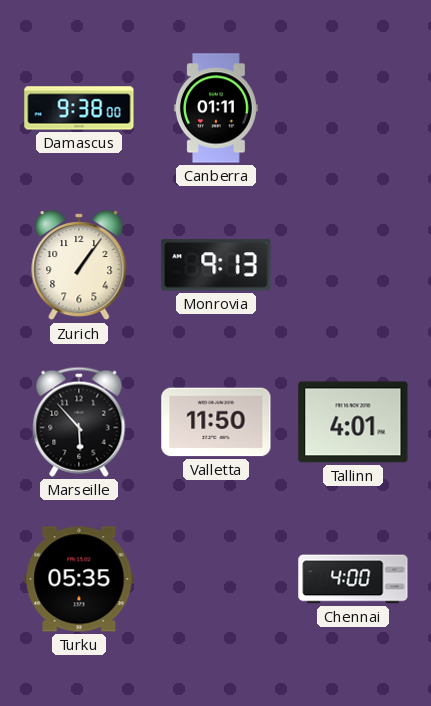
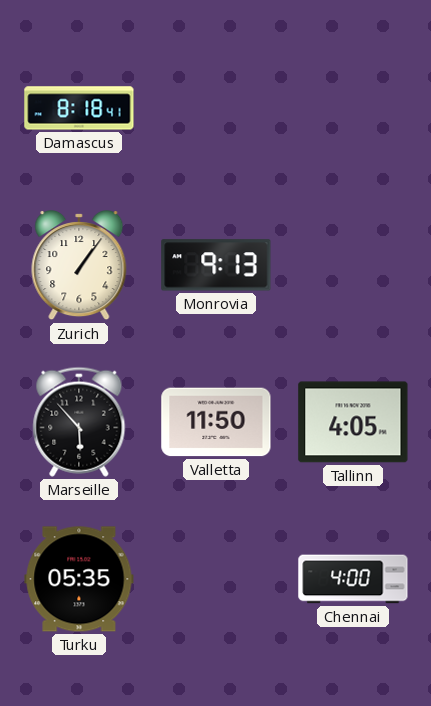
Damascus: 9:38 -> 8:18 (79, 108)
Canberra: 01:11 -> none (216, 108)
Tallinn: 4:01 -> 4:05 (353, 422)
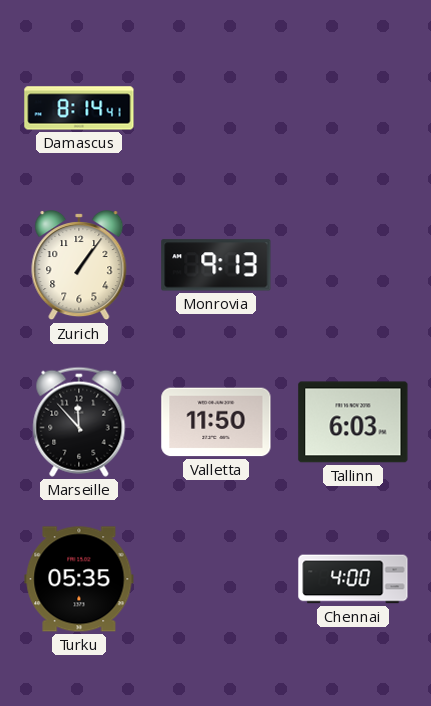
Damascus: 8:18 -> 8:14 (79, 108)
Marseille: 5:53 -> 11:53 (79, 422)
Tallinn: 4:05 -> 6:03 (353, 422)
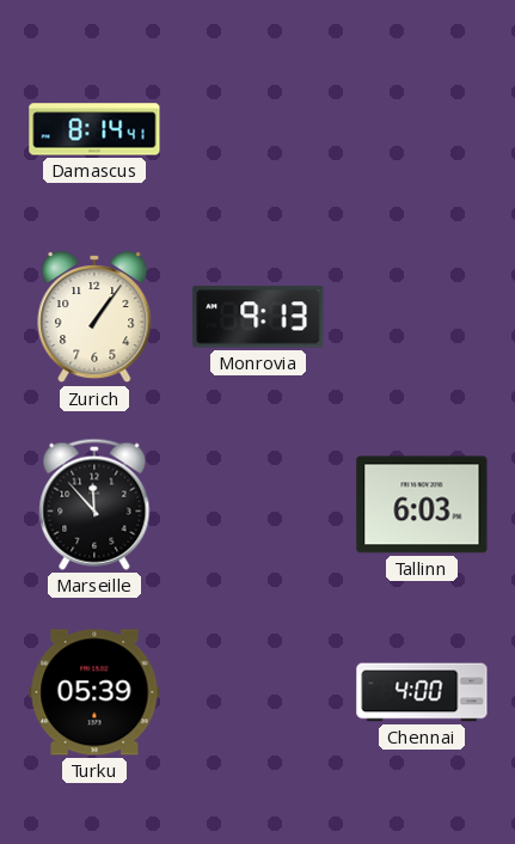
Valletta: 11:50 -> none (216, 422)
Turku: 05:35 -> 05:39 (94, 692)
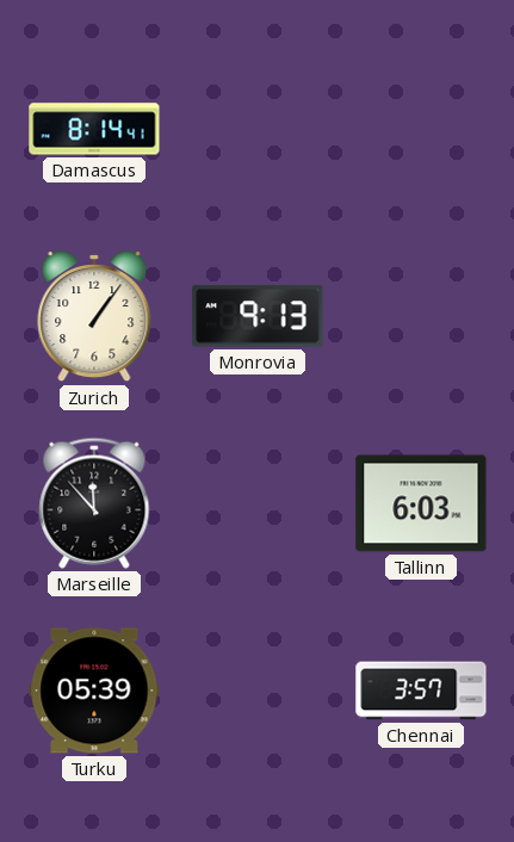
Chennai: 4:00 -> 3:57 (421, 691)
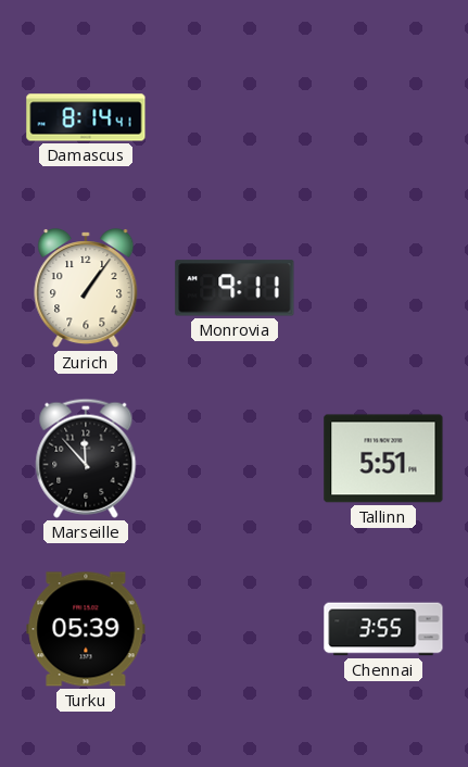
Monrovia: 9:13 -> 9:11 (235, 288)
Tallinn: 6:03 -> 5:51 (383, 458)
Chennai: 3:57 -> 3:55 (383, 629)
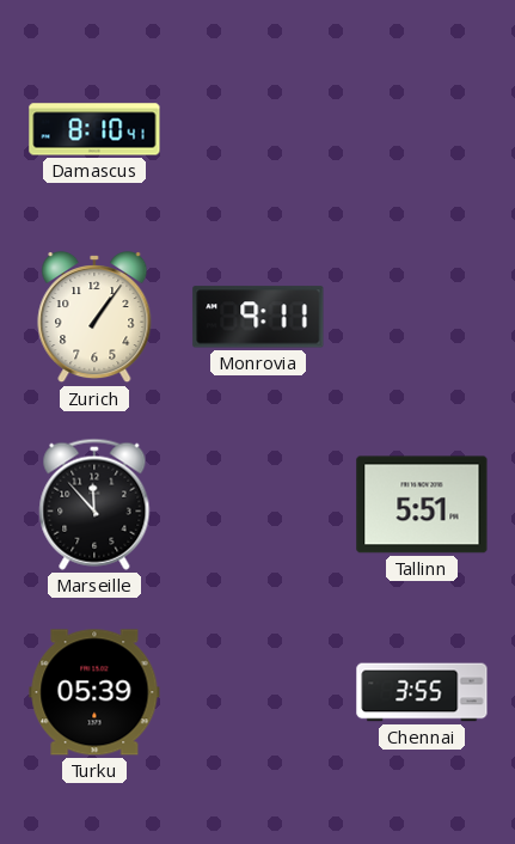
Damascus: 8:14 -> 8:10 (94, 129)
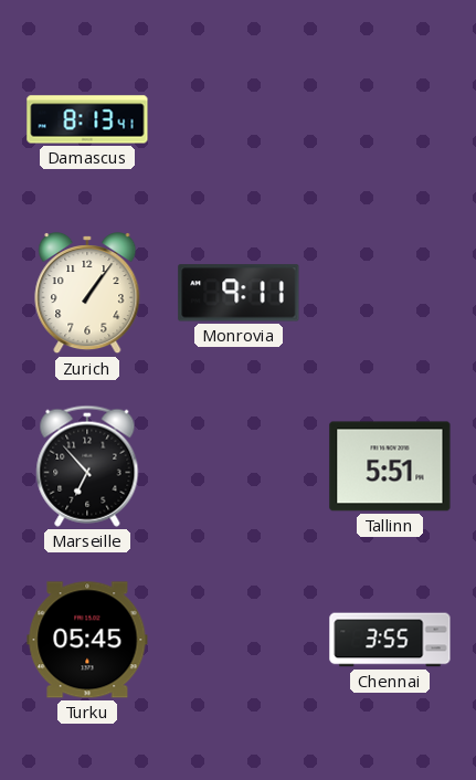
Damascus: 8:10 -> 8:13 (87, 119)
Marseille: 11:53 -> 6:53 (87, 466)
Turku: 05:39 -> 05:45 (87, 640)
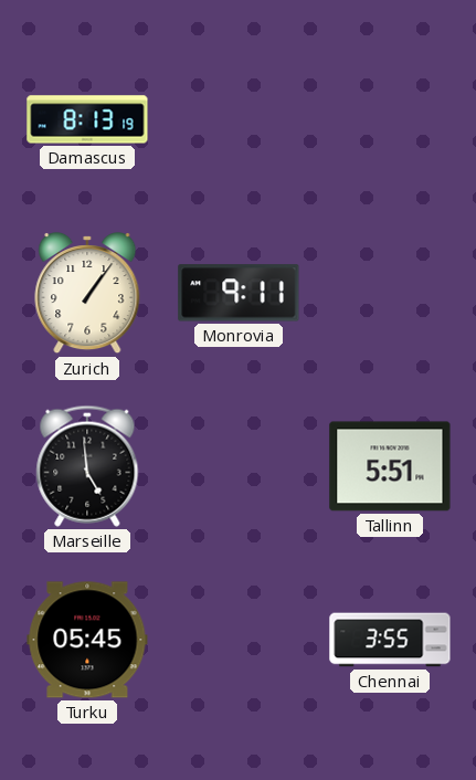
Damascus: 8:13:41 -> 8:13:19 (87, 119)
Marseille: 6:53 -> 4:59 (87, 466)
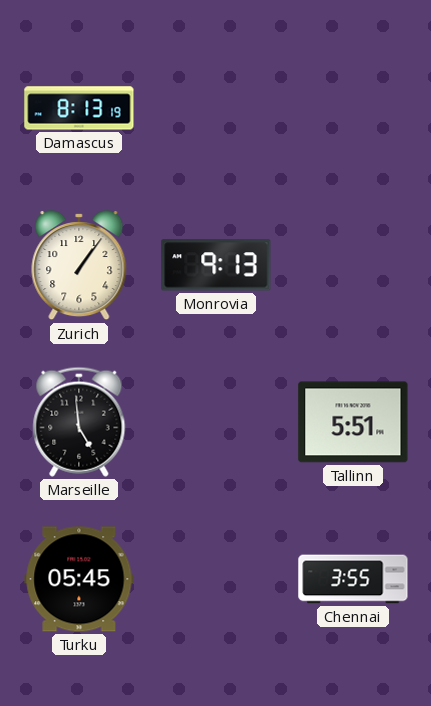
Monrovia: 9:11 -> 9:13 (216, 265)
